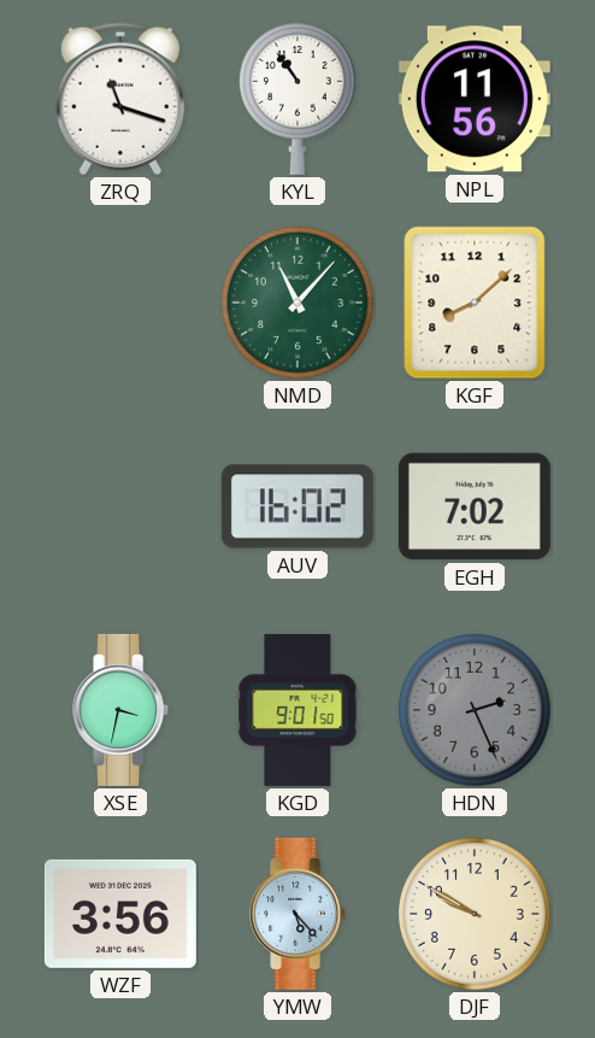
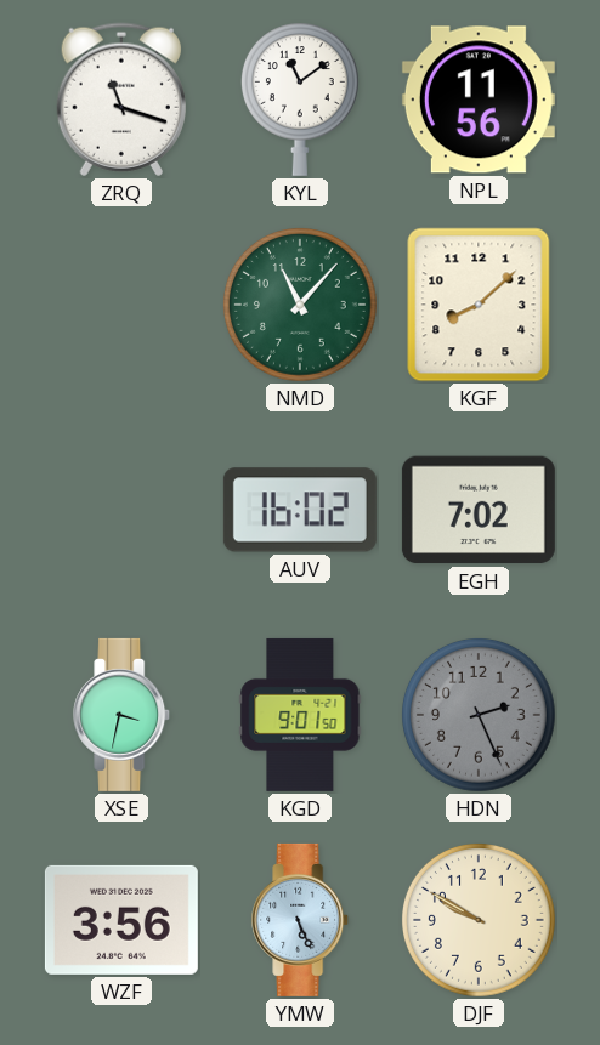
KYL: 10:54 -> 11:09 (300, 100)
YMW: 5:23 -> 5:26 (301, 920)
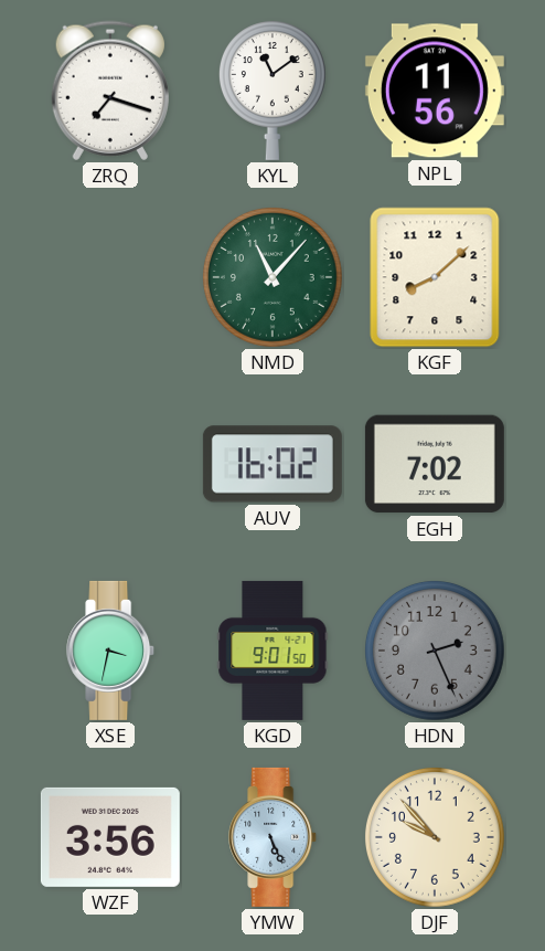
ZRQ: 11:18 -> 7:18 (110, 91)
DJF: 9:50 -> 9:53 (436, 838)
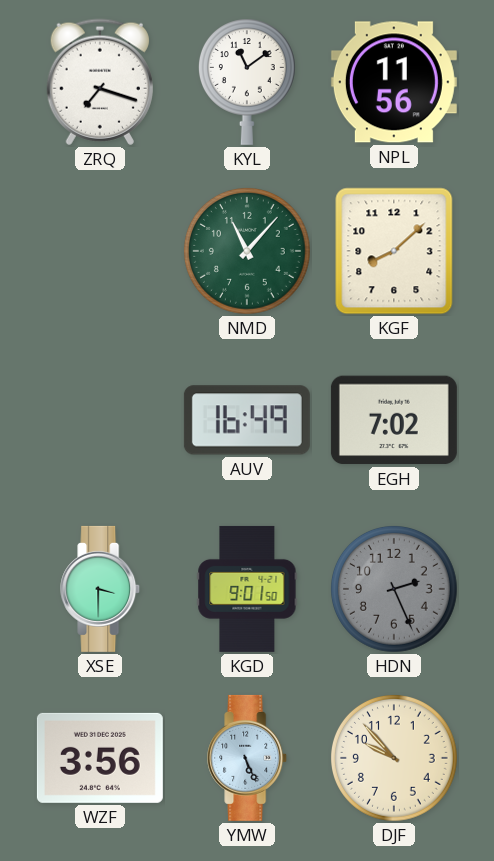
AUV: 16:02 -> 16:49 (247, 420)
XSE: 3:32 -> 3:30 (101, 589)
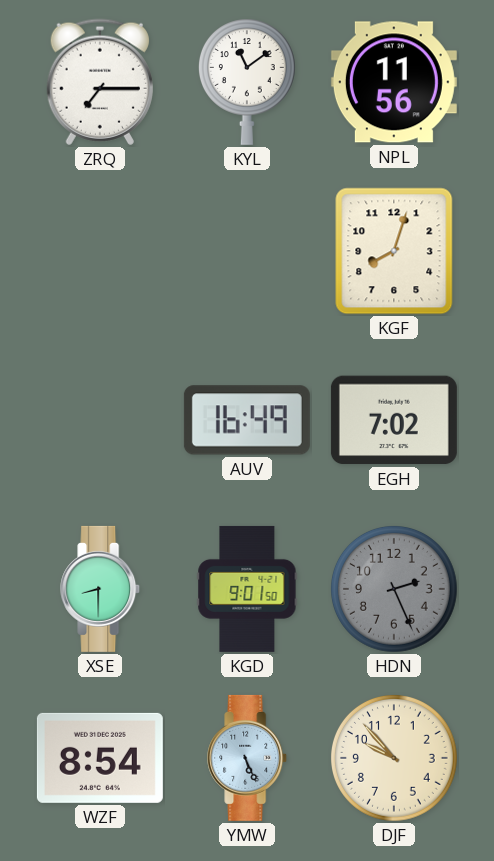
ZRQ: 7:18 -> 7:15 (100, 82)
NMD: 11:07 -> none (248, 252)
KGF: 8:08 -> 8:03 (394, 251)
XSE: 3:30 -> 8:30 (101, 589)
WZF: 3:56 -> 8:54 (100, 758)
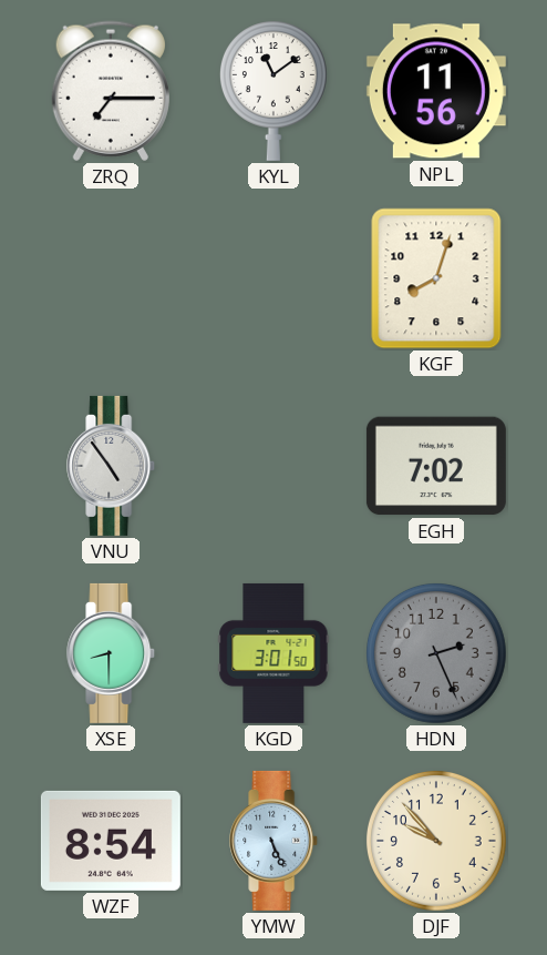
VNU: none -> 4:54 (112, 466)
AUV: 16:49 -> none (247, 420)
KGD: 9:01 -> 3:01 (273, 653)
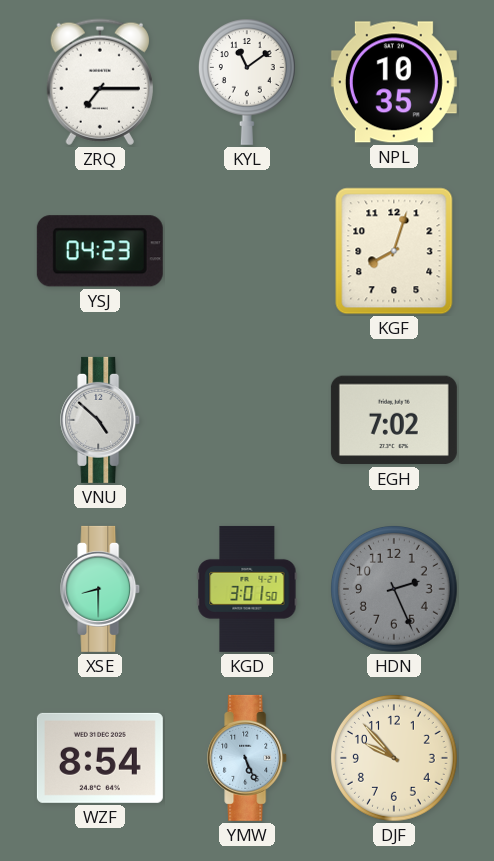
NPL: 11:56 -> 10:35 (394, 82)
YSJ: none -> 04:23 (100, 251)
VNU: 4:54 -> 4:52 (101, 420)
